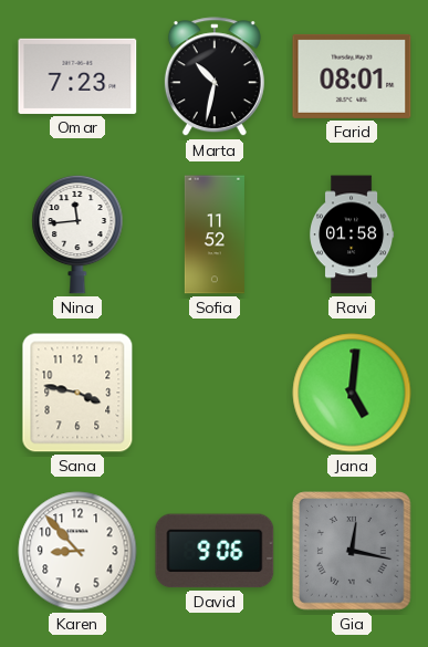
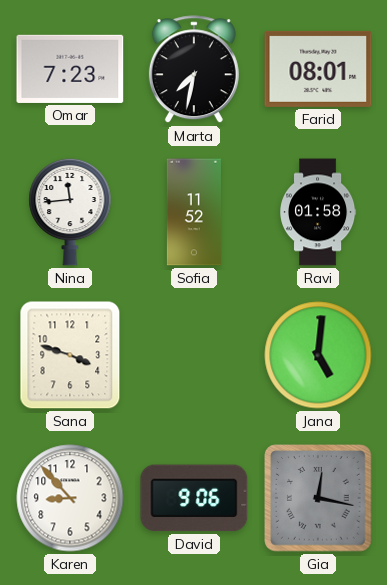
Marta: 10:32 -> 7:32 (194, 70)
Sana: 3:47 -> 3:48 (70, 355)
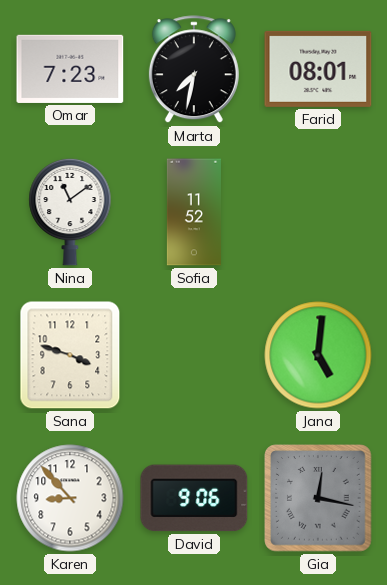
Nina: 11:44 -> 11:09 (70, 212)
Ravi: 01:58 -> none (319, 212)
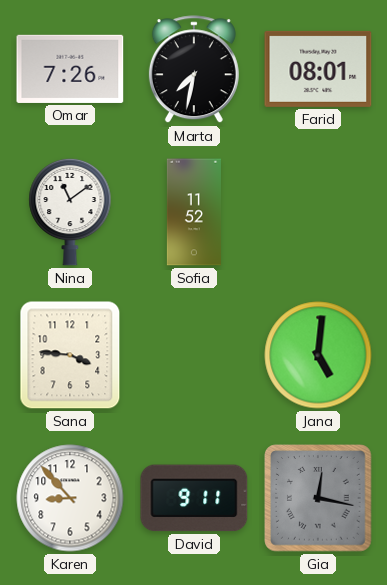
Omar: 7:23 -> 7:26 (70, 69)
Sana: 3:48 -> 3:46 (70, 355)
David: 9:06 -> 9:11 (194, 498)
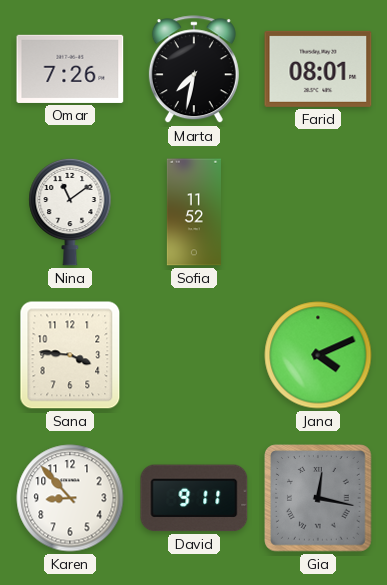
Jana: 5:01 -> 4:11 (318, 355)
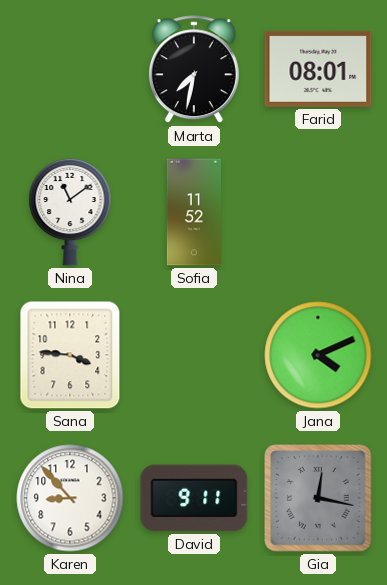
Omar: 7:26 -> none (70, 69)
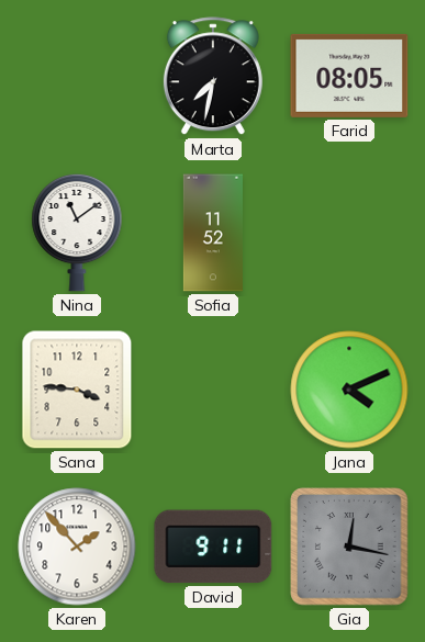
Farid: 08:01 -> 08:05 (349, 76)
Karen: 8:53 -> 1:53 (77, 547)
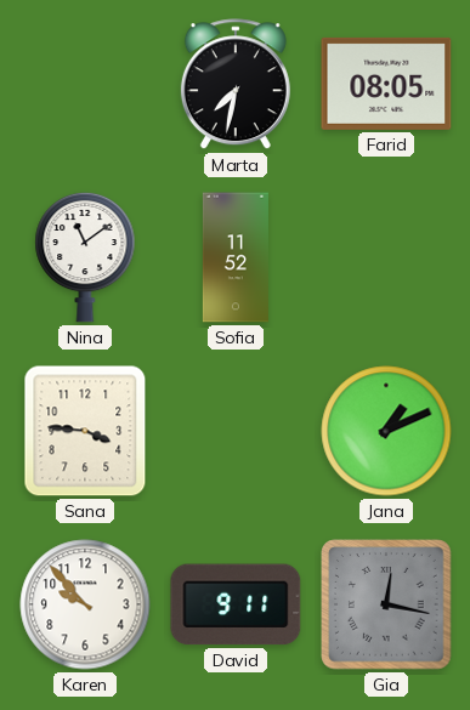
Jana: 4:11 -> 1:11 (386, 431)
Karen: 1:53 -> 9:53 (85, 604)
